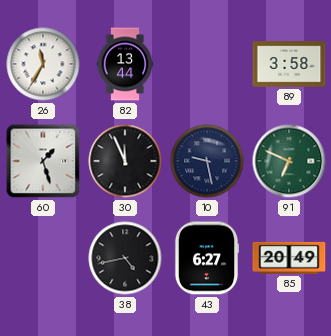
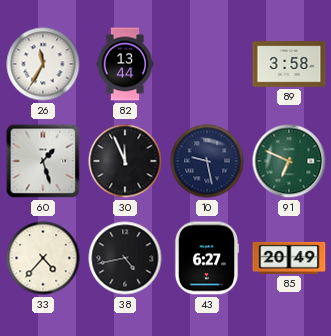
33: none -> 4:37 (43, 258)
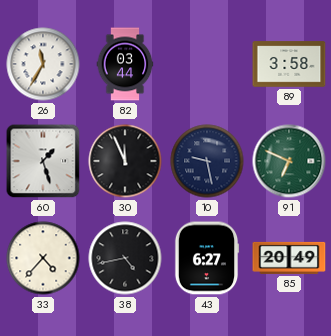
82: 13:44 -> 03:44 (125, 64)
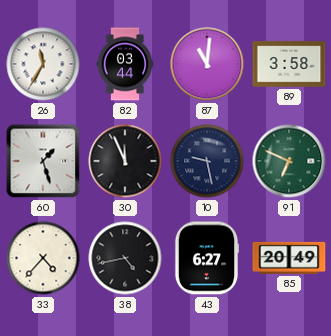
87: none -> 11:01 (207, 64)
